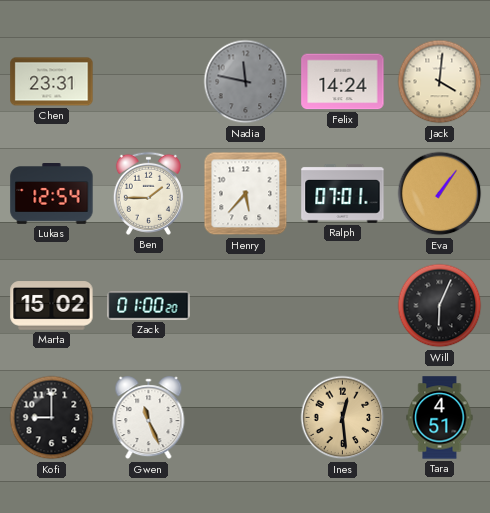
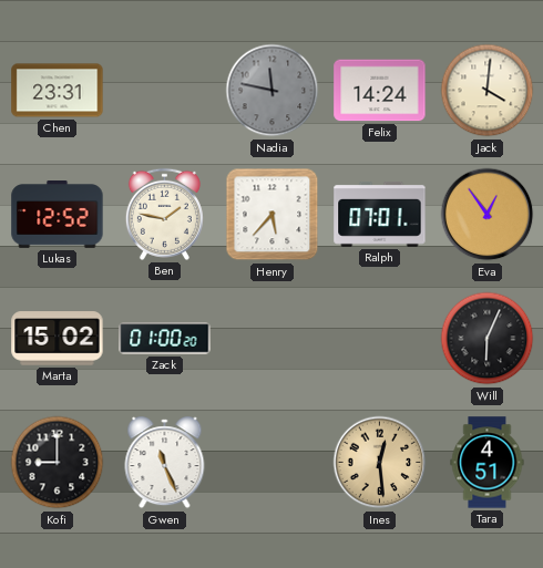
Lukas: 12:54 -> 12:52 (58, 215)
Ben: 1:45 -> 1:47 (164, 214)
Eva: 1:06 -> 12:54 (488, 215)
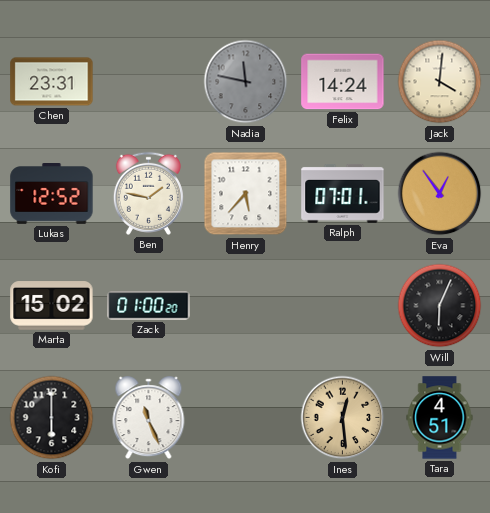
Kofi: 9:00 -> 6:00 (52, 418)
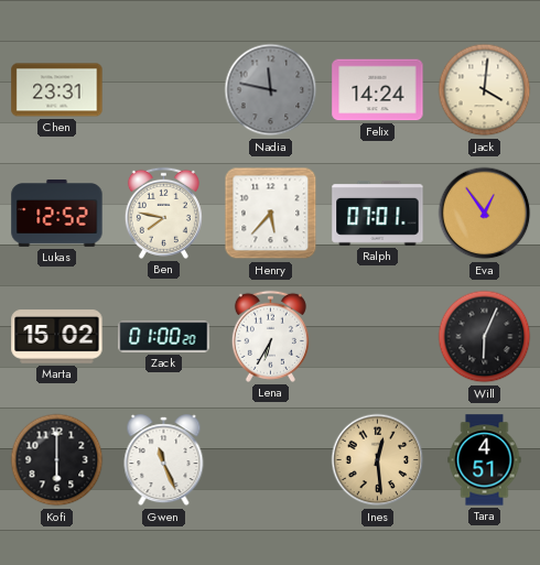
Ben: 1:47 -> 7:47 (163, 213)
Lena: none -> 6:35 (270, 336)
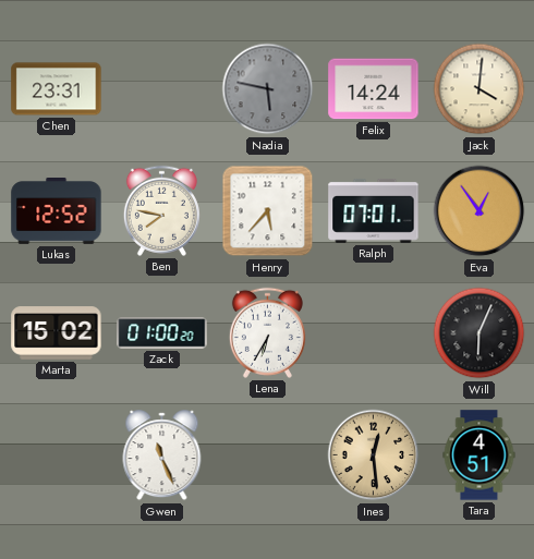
Nadia: 11:47 -> 5:47 (268, 89)
Kofi: 6:00 -> none (57, 460)
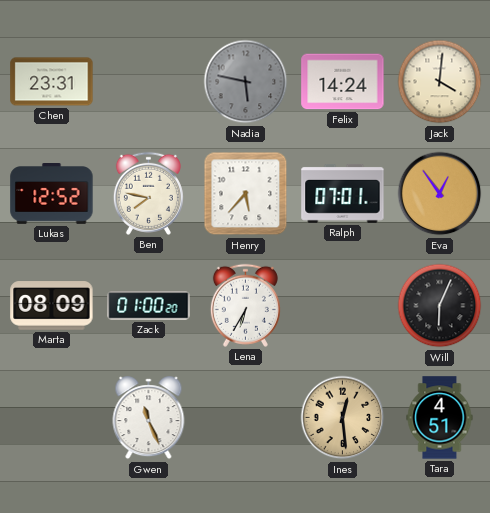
Marta: 15:02 -> 08:09 (52, 306)
